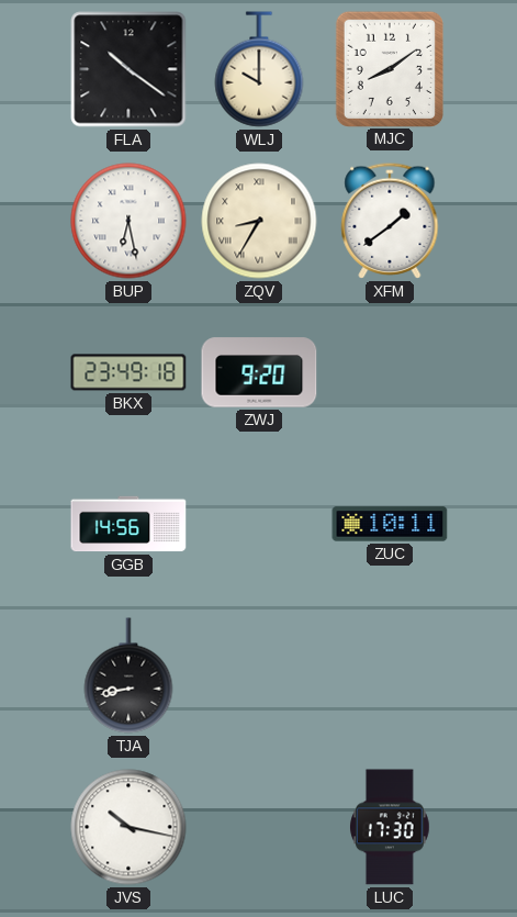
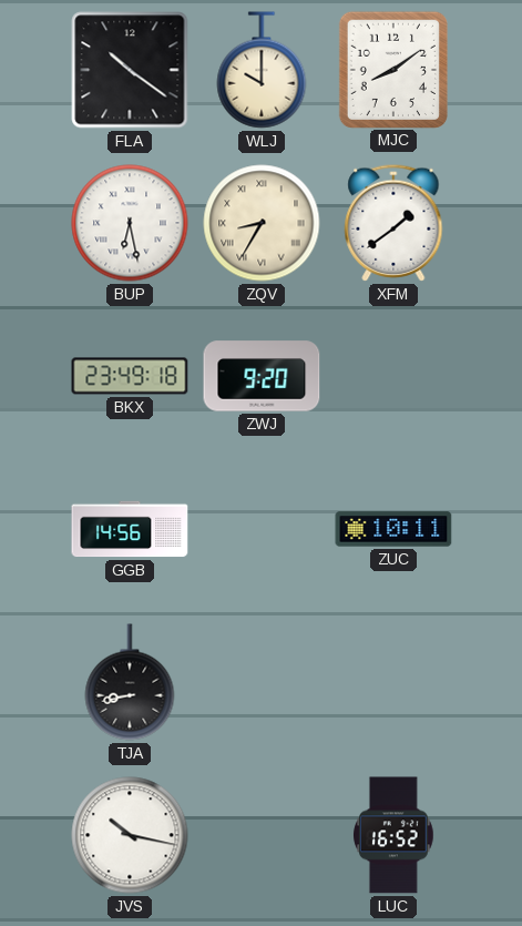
LUC: 17:30 -> 16:52 (395, 835)
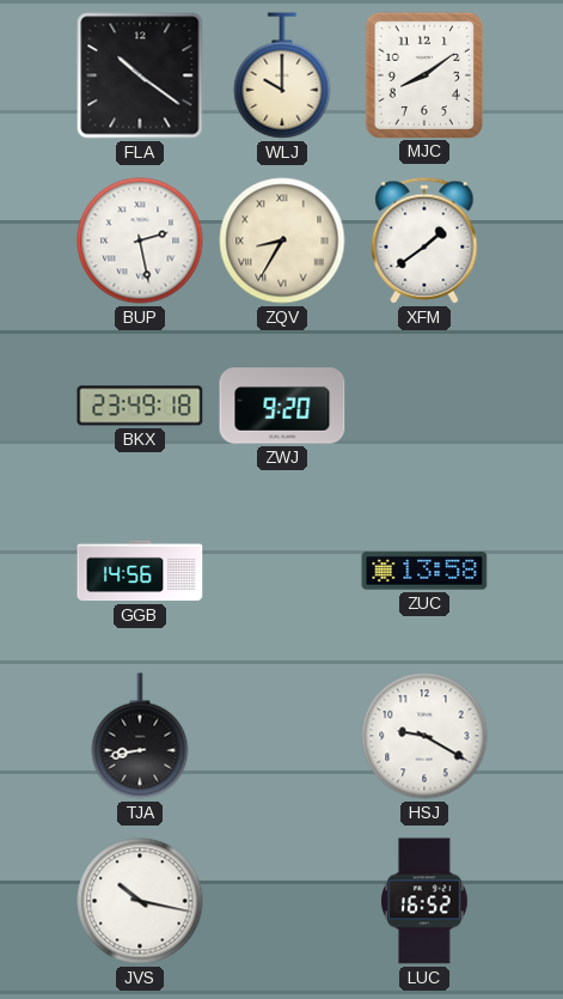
BUP: 6:28 -> 2:28 (140, 240)
ZUC: 10:11 -> 13:58 (424, 571)
HSJ: none -> 9:20 (424, 736)
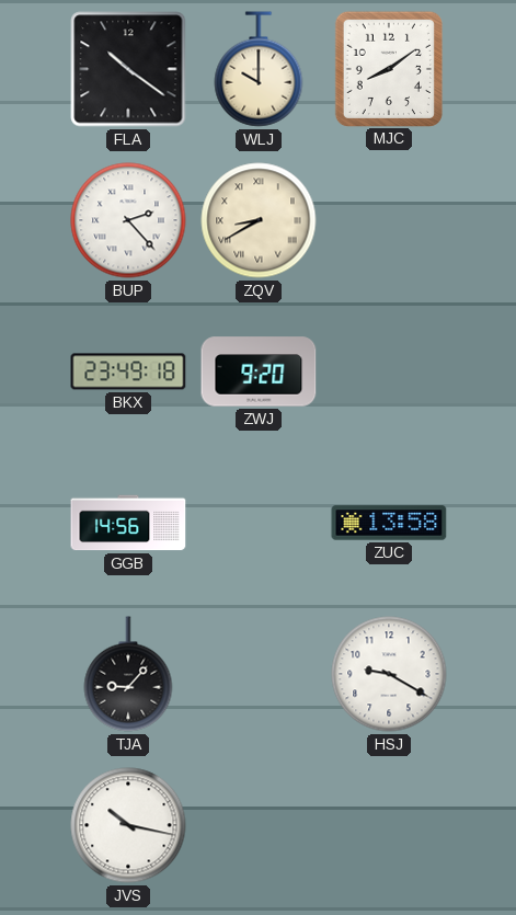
BUP: 2:28 -> 2:23 (128, 220)
ZQV: 8:35 -> 8:40 (259, 220)
XFM: 1:39 -> none (424, 240)
TJA: 8:43 -> 9:07 (128, 674)
LUC: 16:52 -> none (426, 901)
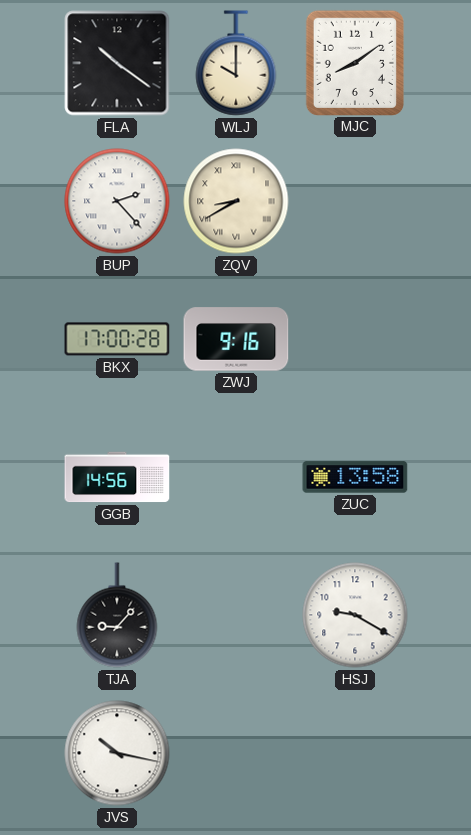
BKX: 23:49 -> 17:00 (117, 339)
ZWJ: 9:20 -> 9:16 (236, 339)
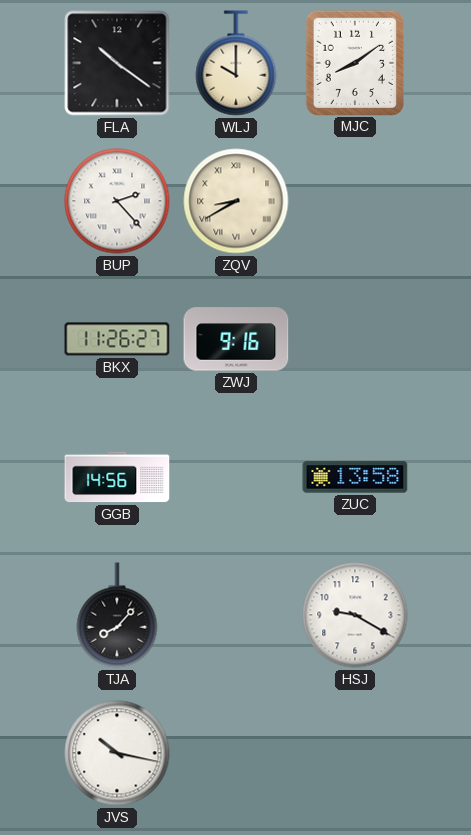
BKX: 17:00 -> 11:26 (117, 339)
TJA: 9:07 -> 8:07 (117, 615)
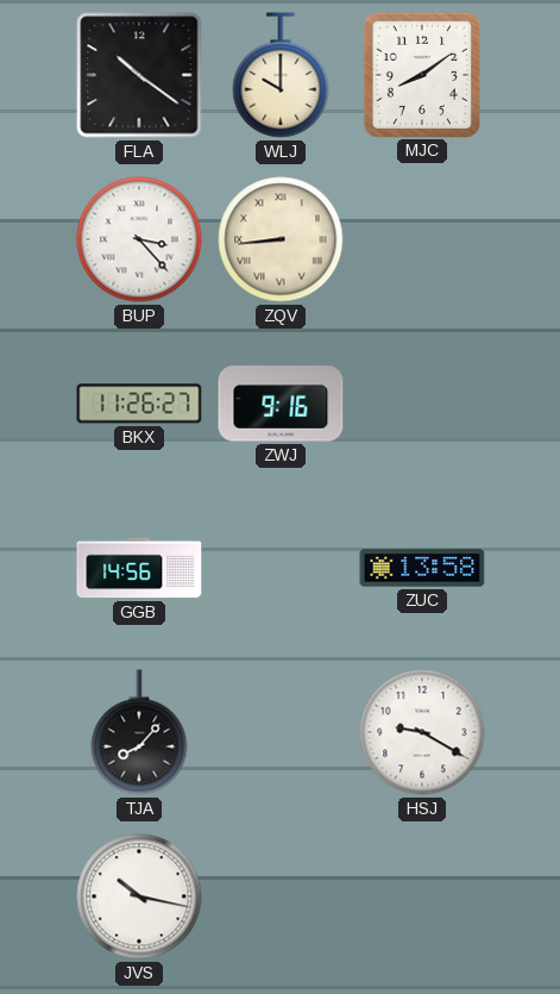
BUP: 2:23 -> 3:23 (139, 239)
ZQV: 8:40 -> 8:44 (281, 239)
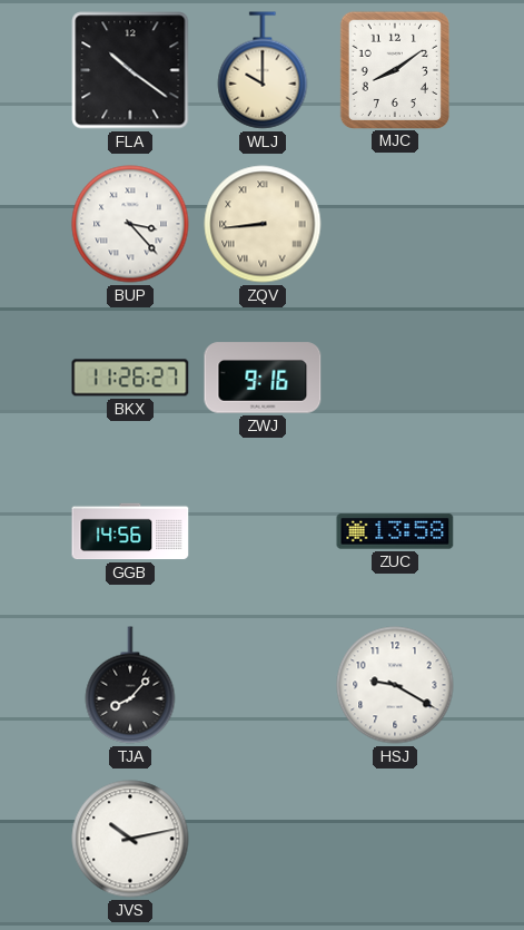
JVS: 10:17 -> 10:13 (130, 839)
